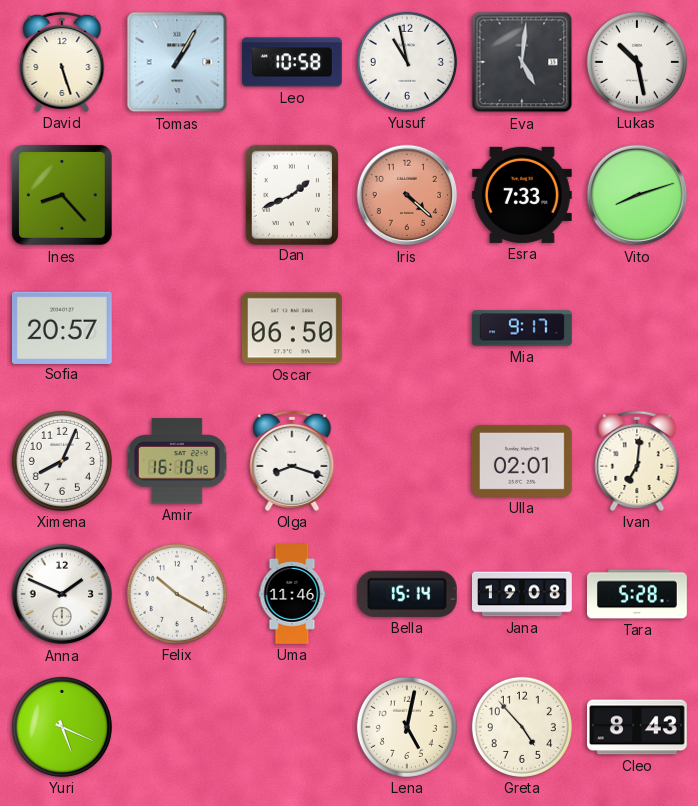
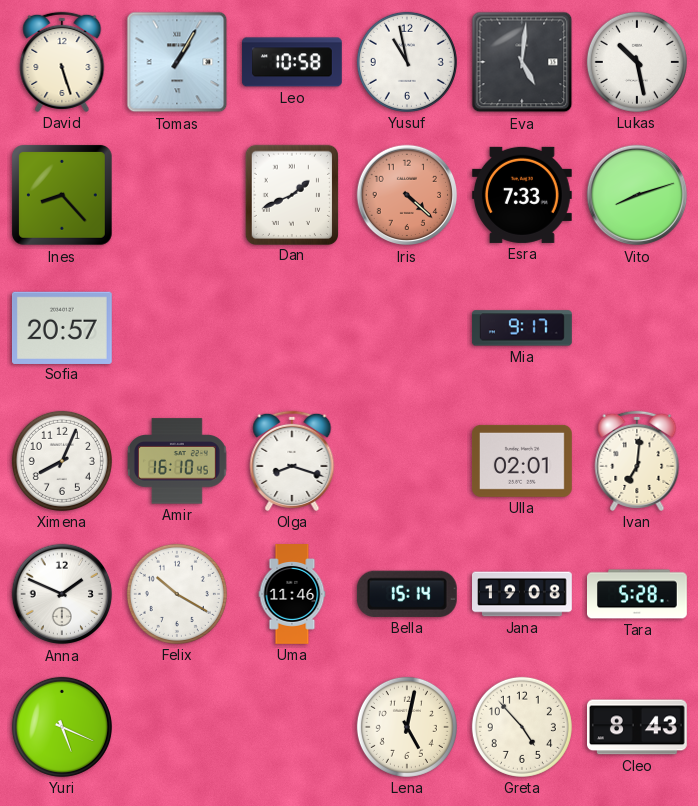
Oscar: 06:50 -> none (292, 328)
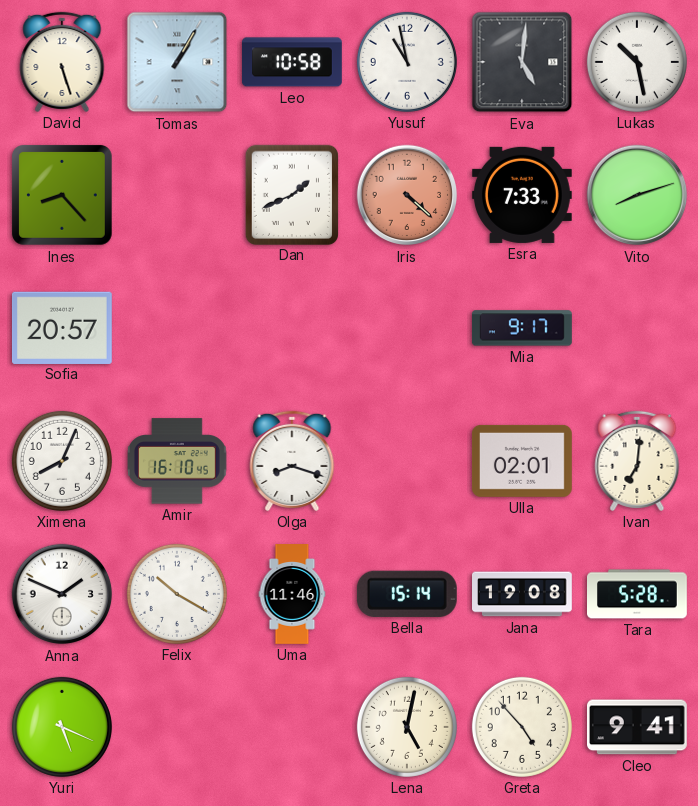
Cleo: 8:43 -> 9:41 (638, 727)
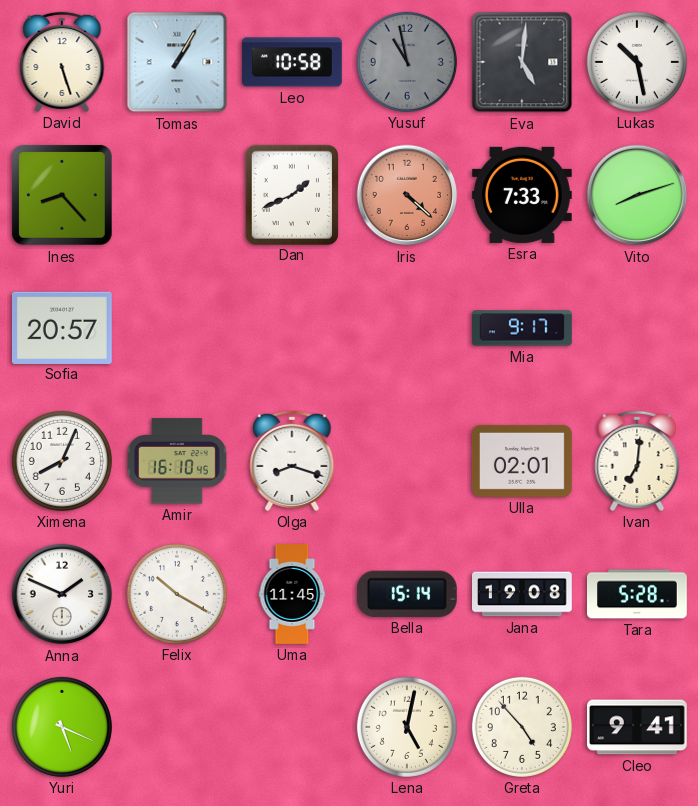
Yusuf dial: white -> grey (407, 62)
Uma: 11:46 -> 11:45 (292, 594)
